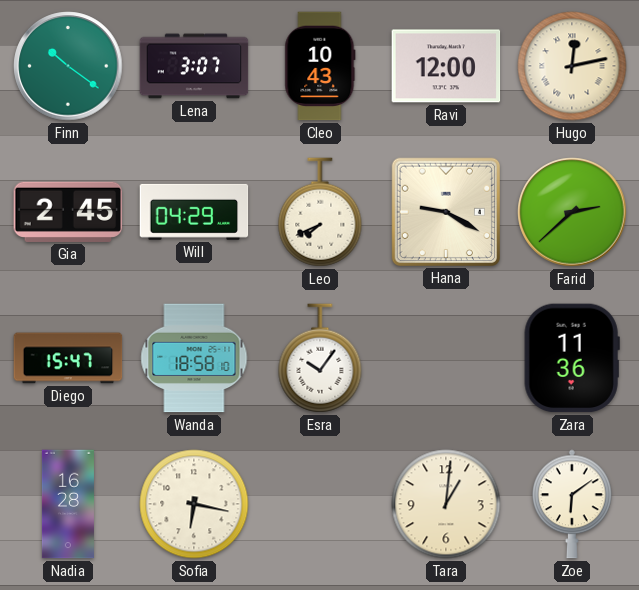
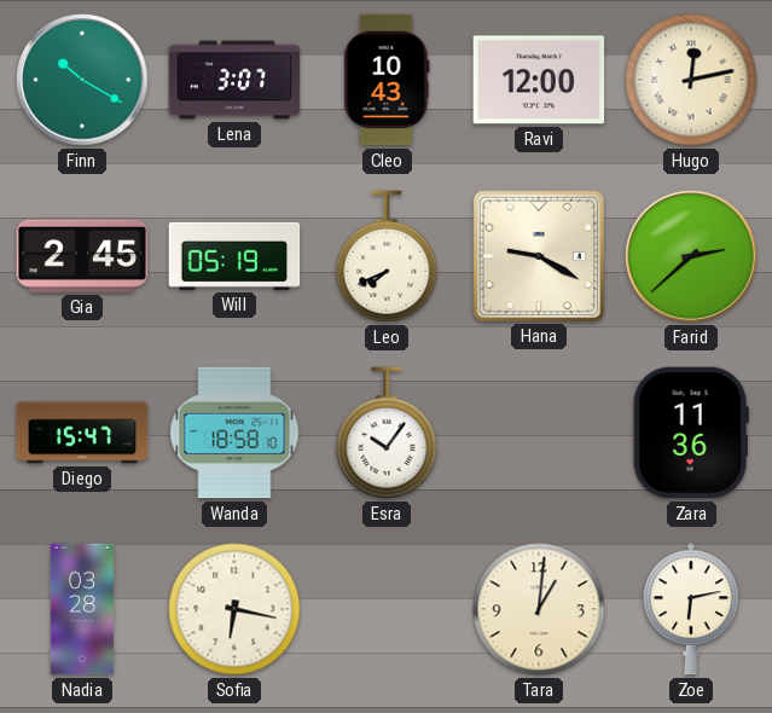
Finn: 10:21 -> 10:20 (82, 80)
Will: 04:29 -> 05:19 (234, 256)
Nadia: 16:28 -> 03:28 (82, 609)
Zoe: 6:09 -> 6:13 (692, 609)
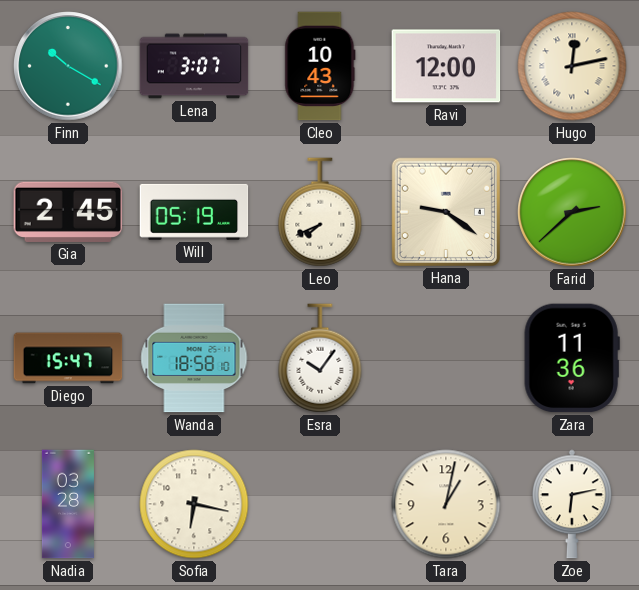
Hana: 9:20 -> 9:21 (445, 211)
Tara: 1:01 -> 1:02 (446, 504)
